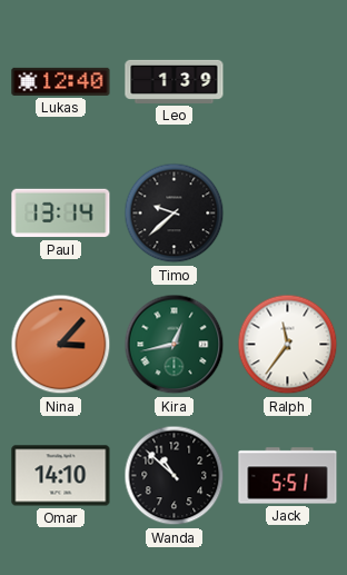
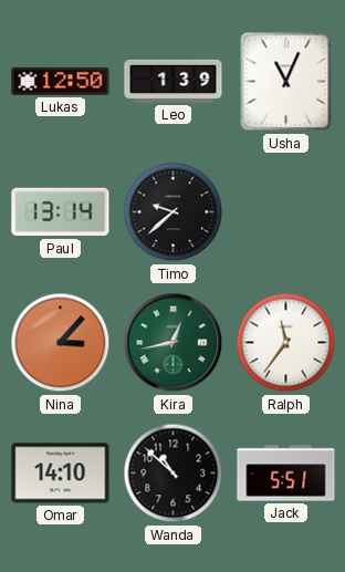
Lukas: 12:40 -> 12:50 (61, 81)
Usha: none -> 11:04 (286, 82)
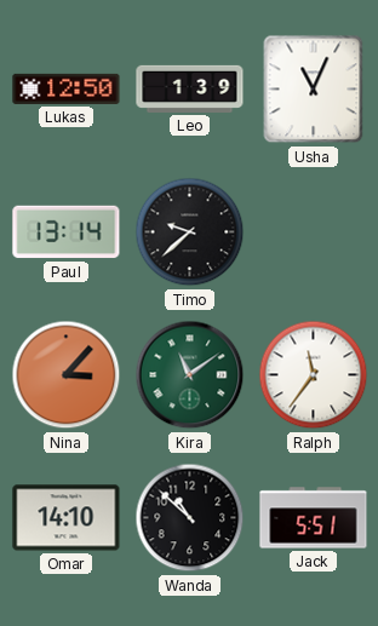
Kira: 12:43 -> 11:09 (190, 375)
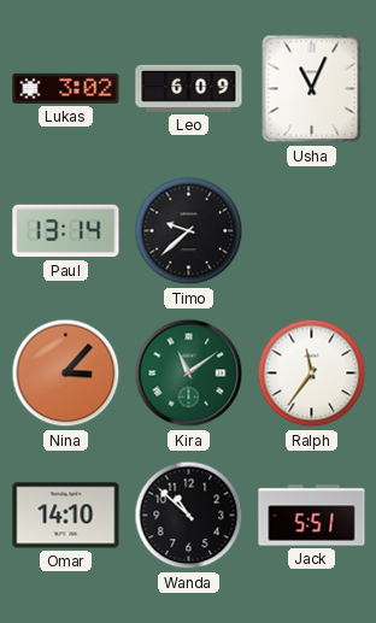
Lukas: 12:50 -> 3:02 (66, 88)
Leo: 1:39 -> 6:09 (189, 88)
